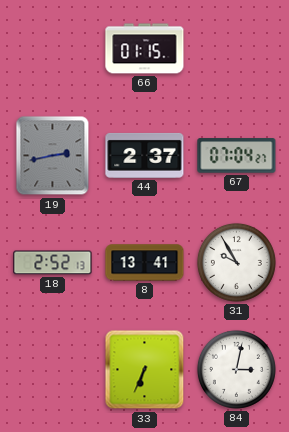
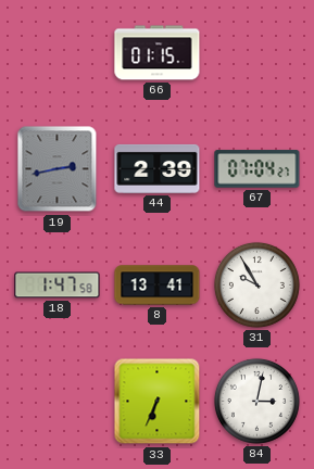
44: 2:37 -> 2:39 (158, 168)
18: 2:52 -> 1:47 (58, 286)
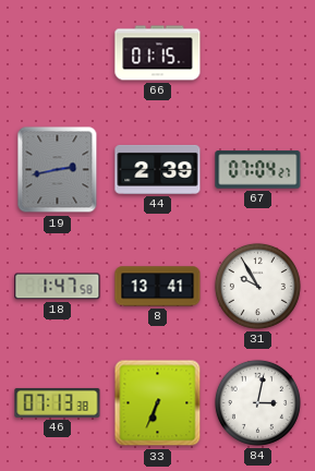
46: none -> 07:13 (58, 402)
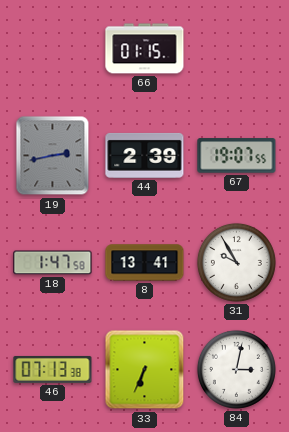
67: 07:04 -> 19:07 (237, 156)
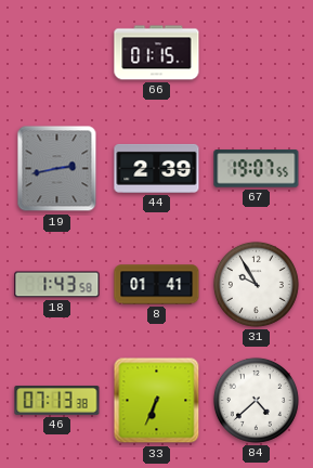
18: 1:47 -> 1:43 (57, 285)
8: 13:41 -> 01:41 (157, 285)
84: 3:02 -> 4:38 (256, 400)
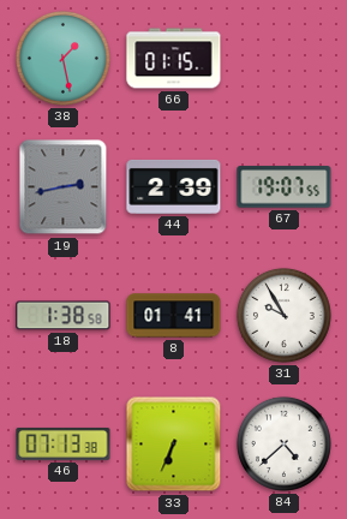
38: none -> 1:28 (62, 58)
18: 1:43 -> 1:38 (64, 316)
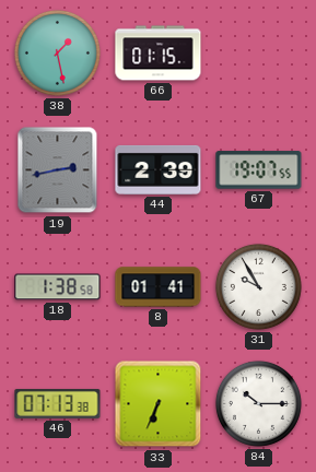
84: 4:38 -> 10:15 (258, 403)
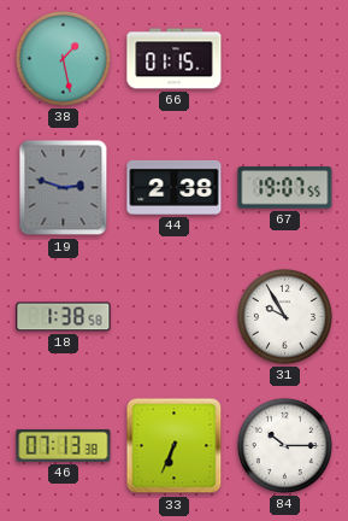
19: 2:43 -> 2:48 (64, 188)
44: 2:39 -> 2:38 (175, 187)
8: 01:41 -> none (159, 287)
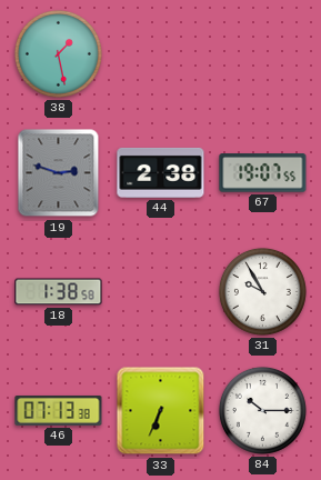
66: 01:15 -> none (175, 59)
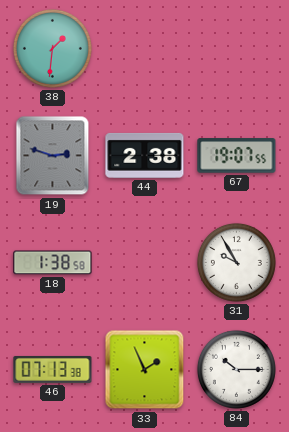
38: 1:28 -> 1:31 (52, 48)
33: 6:34 -> 1:56 (145, 370)
